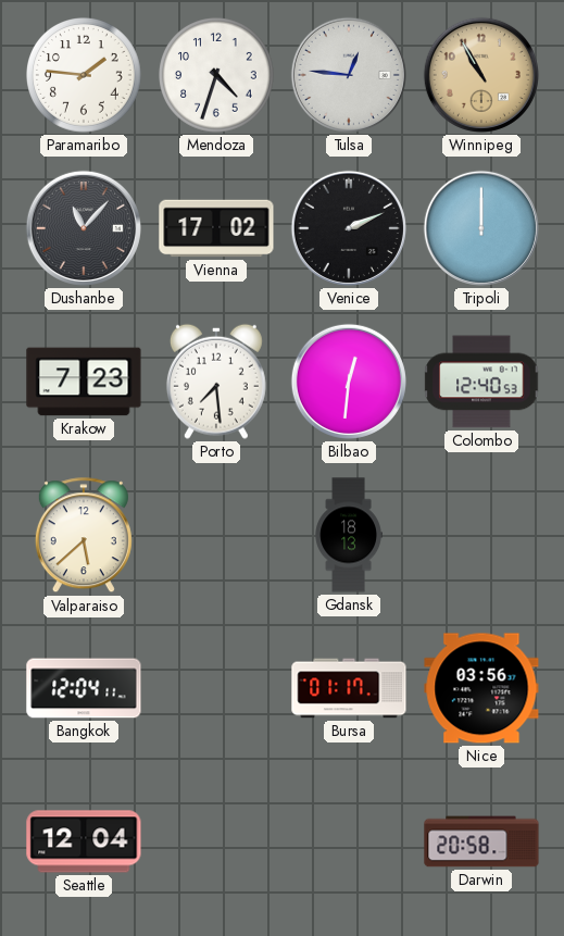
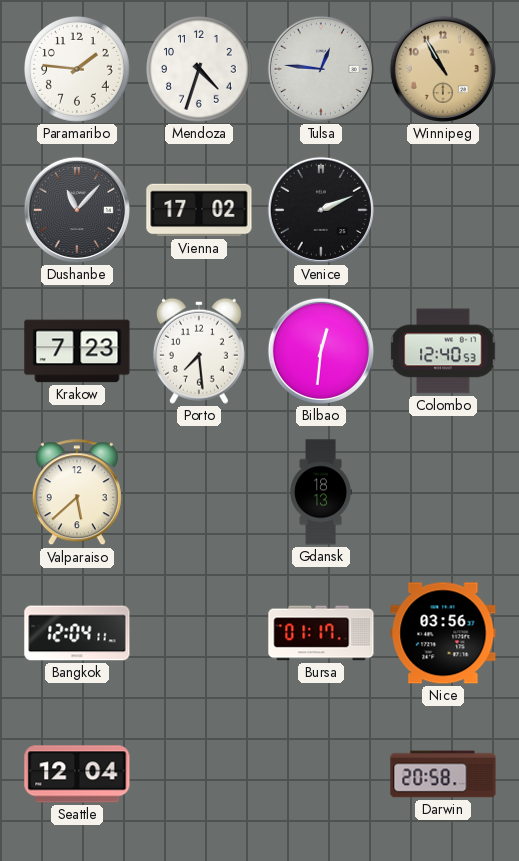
Tripoli: 12:00 -> none (481, 228)
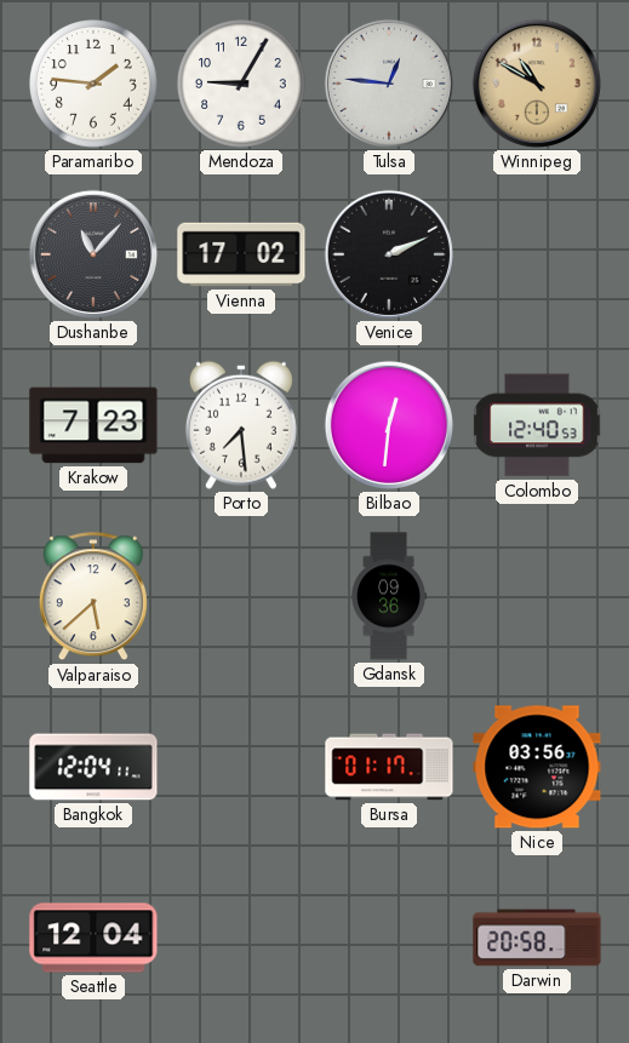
Mendoza: 4:33 -> 9:05 (242, 85)
Winnipeg: 10:55 -> 10:50 (537, 84)
Gdansk: 18:13 -> 09:36 (389, 596)
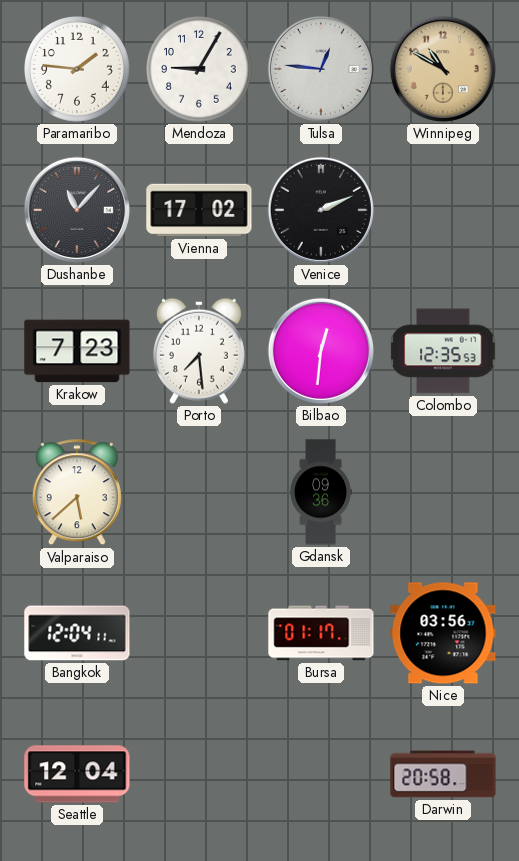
Colombo: 12:40 -> 12:35 (443, 351)
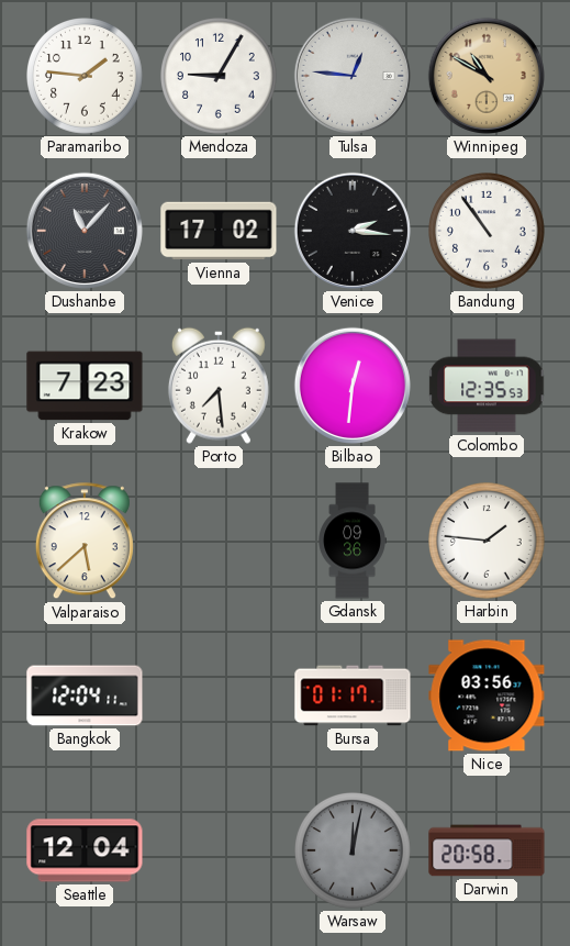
Venice: 2:11 -> 2:16 (353, 231)
Bandung: none -> 10:54 (488, 232)
Harbin: none -> 1:46 (488, 542)
Warsaw: none -> 12:02 (354, 852)
